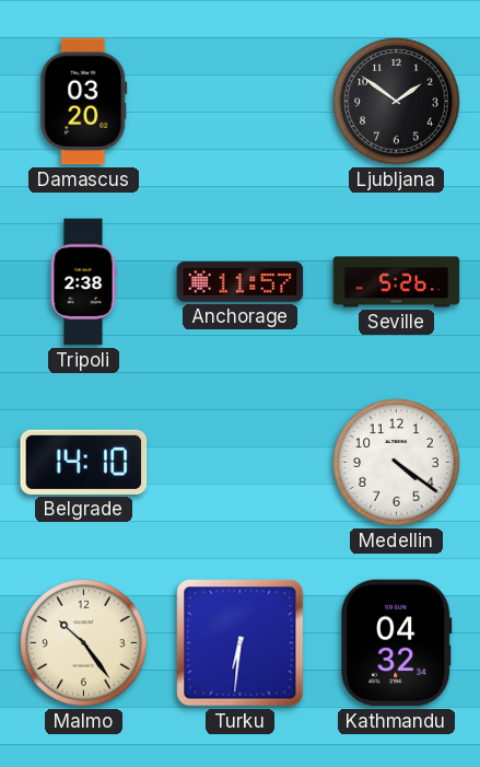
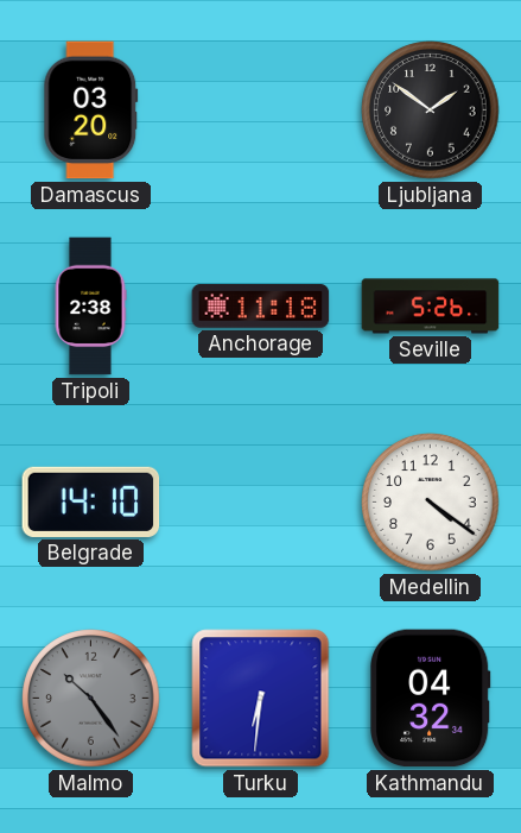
Anchorage: 11:57 -> 11:18 (261, 307)
Malmo dial: cream -> grey (91, 699)
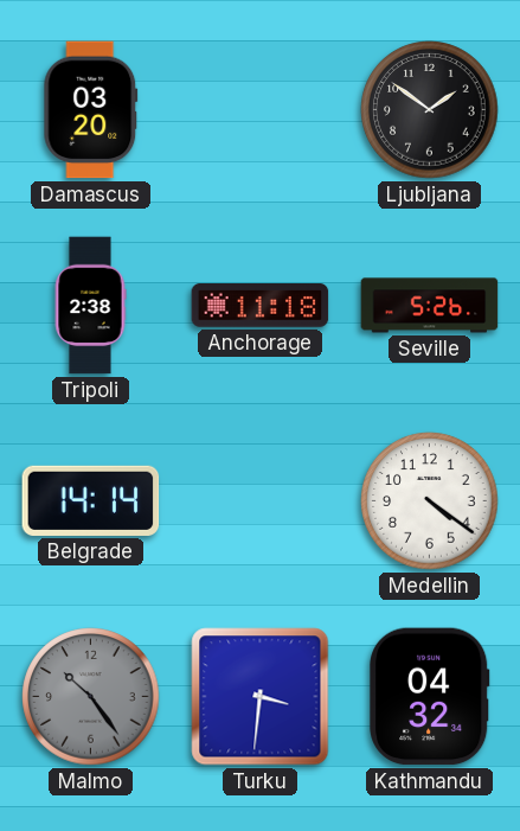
Belgrade: 14:10 -> 14:14 (91, 500)
Turku: 6:31 -> 3:31 (261, 697)
